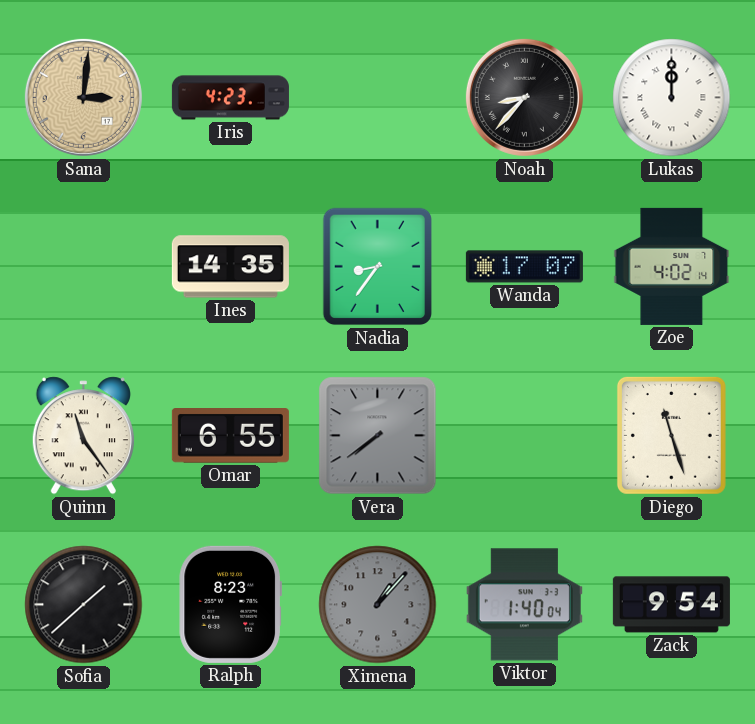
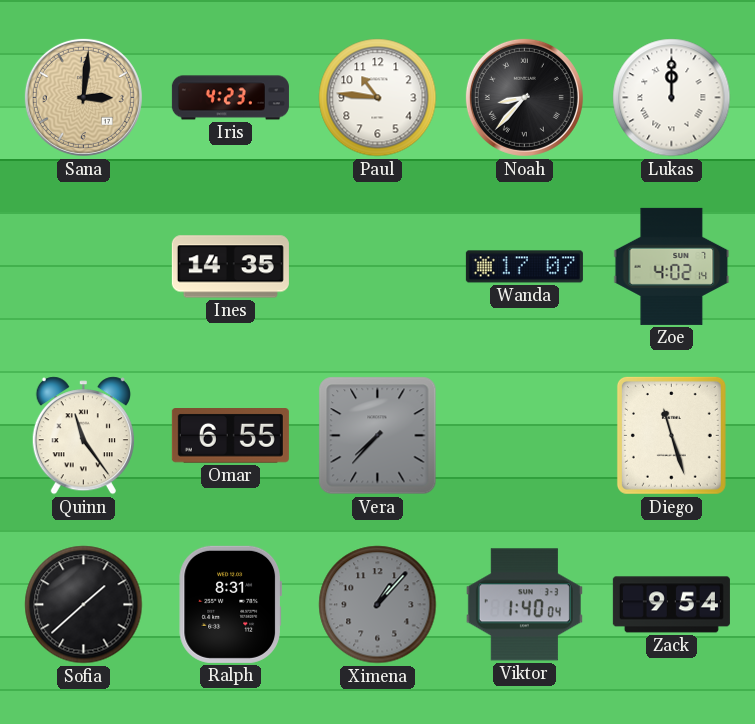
Paul: none -> 10:46 (378, 98)
Nadia: 8:36 -> none (377, 267)
Vera: 7:39 -> 7:37 (378, 436)
Ralph: 8:23 -> 8:31 (230, 604)
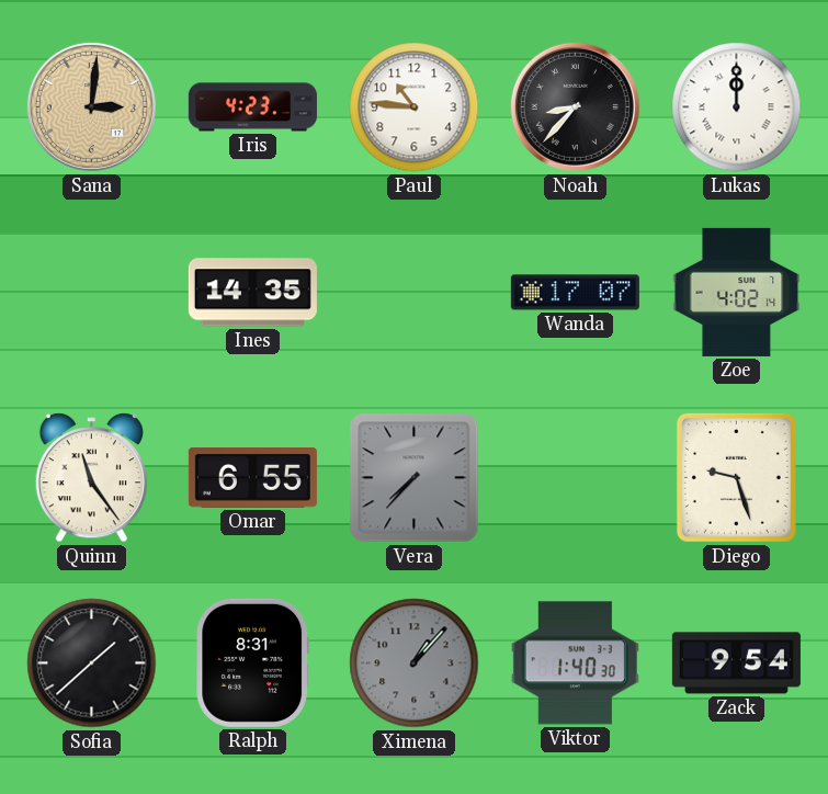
Diego: 11:27 -> 9:27 (736, 477)
Viktor: 1:40:04 -> 1:40:30 (575, 663)
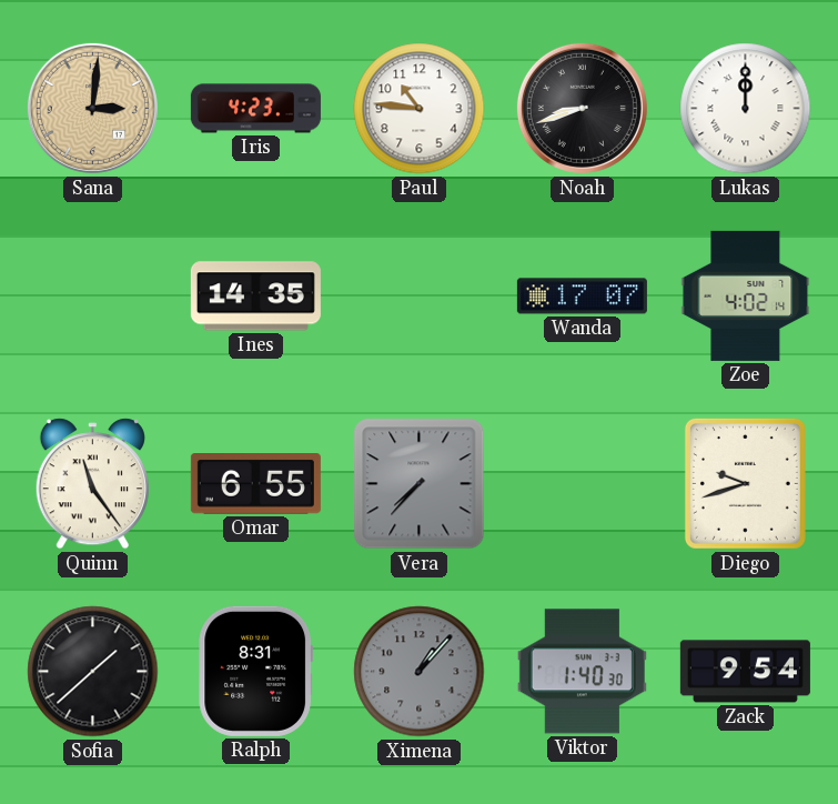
Noah: 8:37 -> 8:42 (582, 108)
Diego: 9:27 -> 9:42 (745, 483)
